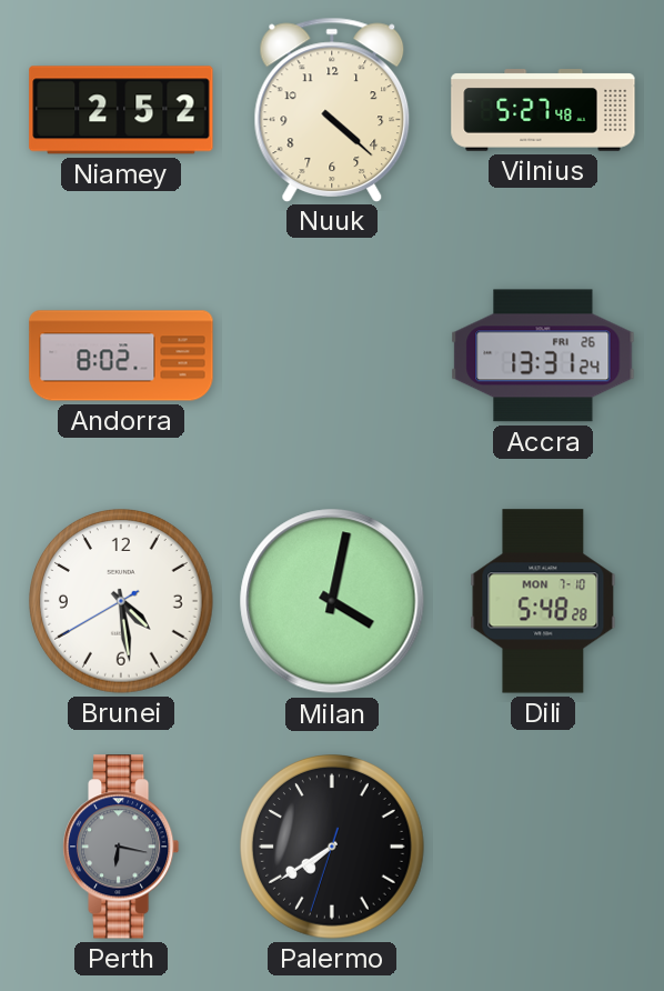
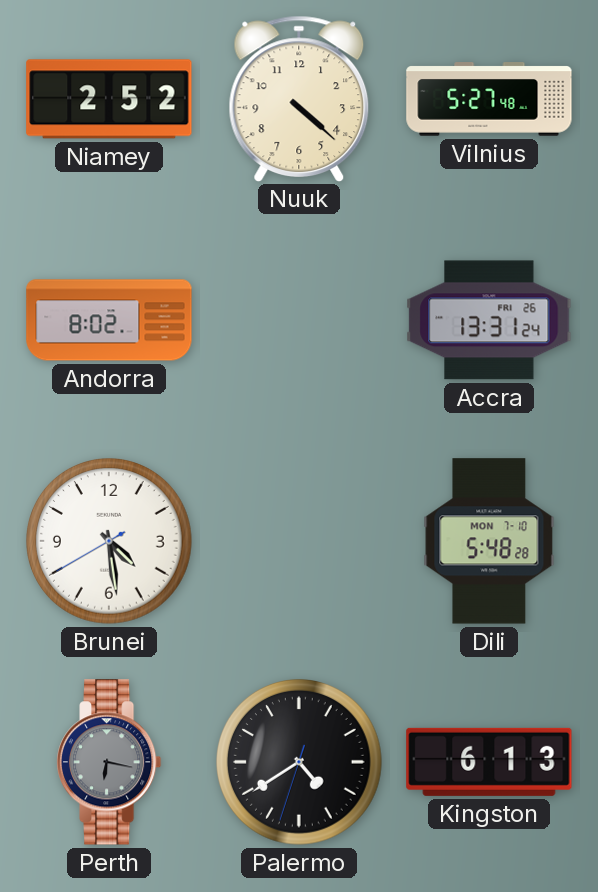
Milan: 4:02 -> none (332, 601)
Palermo: 7:39 -> 4:39 (300, 763)
Kingston: none -> 6:13 (489, 762)
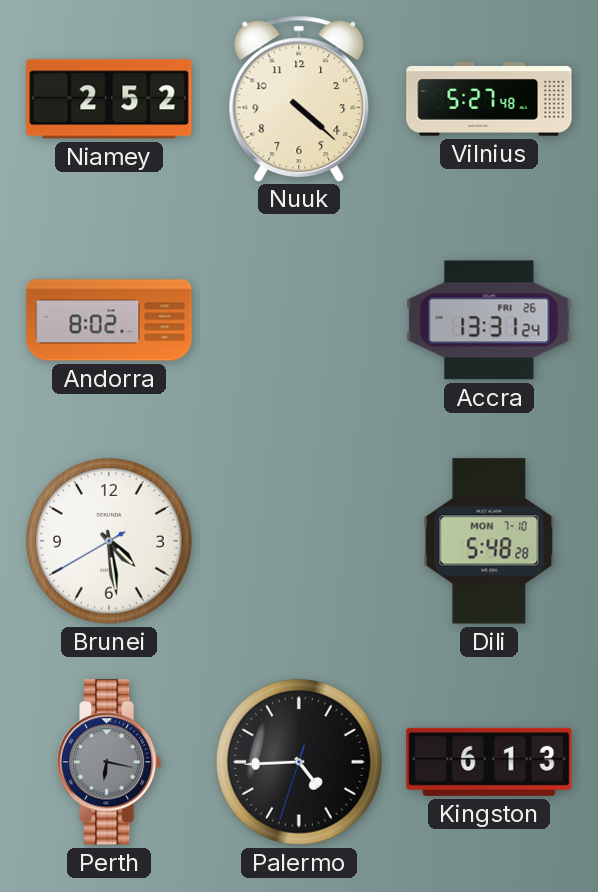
Palermo: 4:39 -> 4:44 (300, 763)
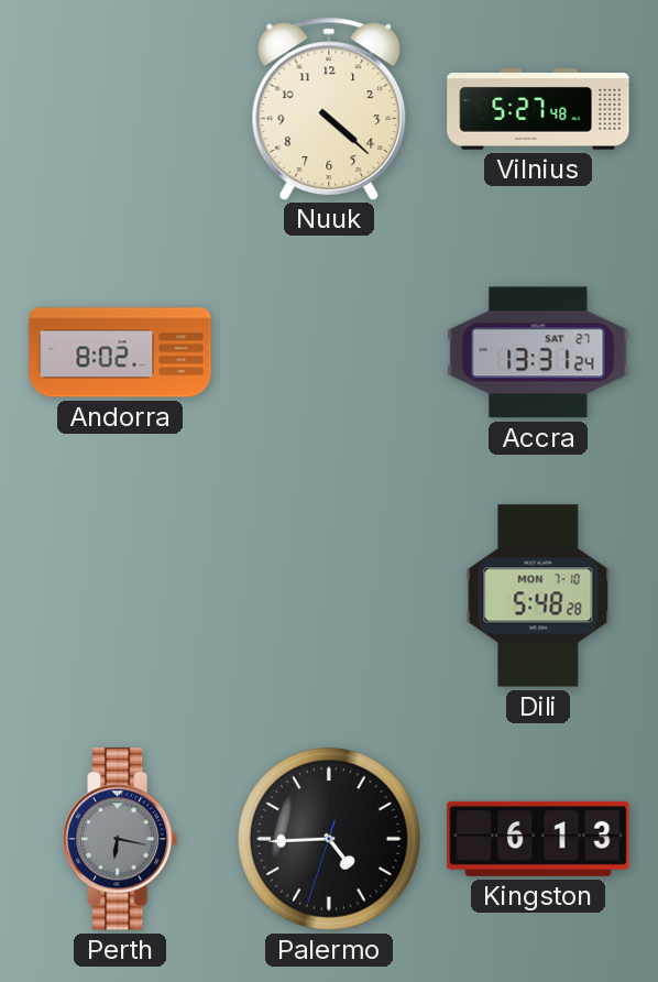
Niamey: 2:52 -> none (109, 99)
Accra date: FRI 26 -> SAT 27 (538, 352)
Brunei: 4:28 -> none (110, 542)
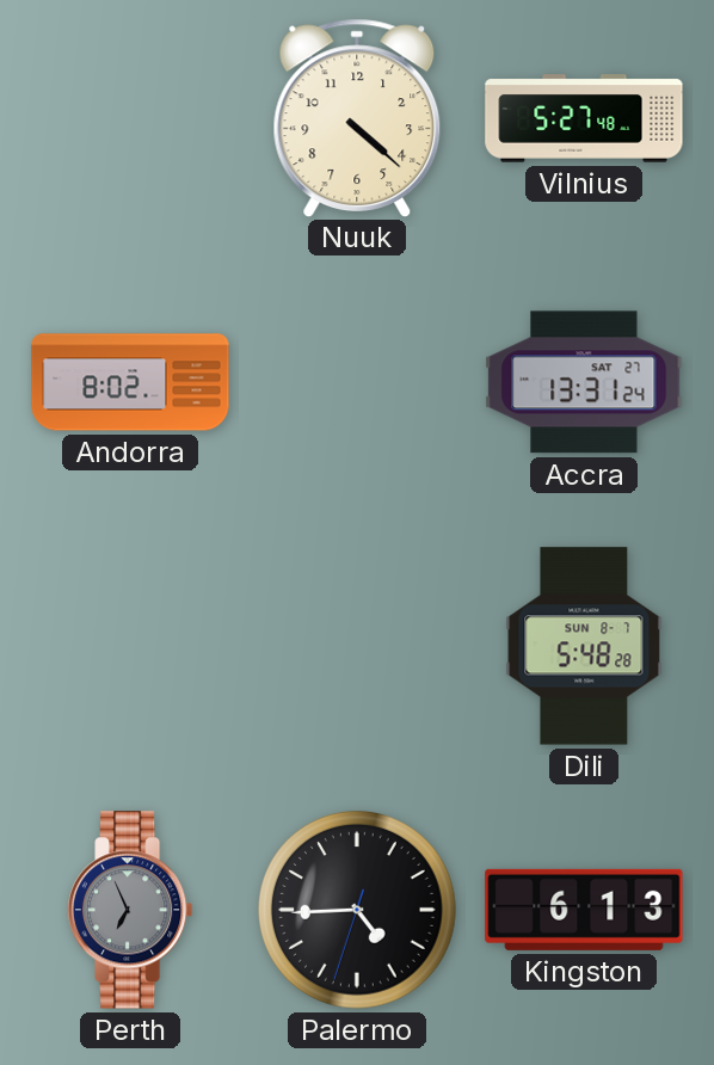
Dili date: MON 7-10 -> SUN 8-7 (584, 646)
Perth: 6:17 -> 6:56 (130, 910)
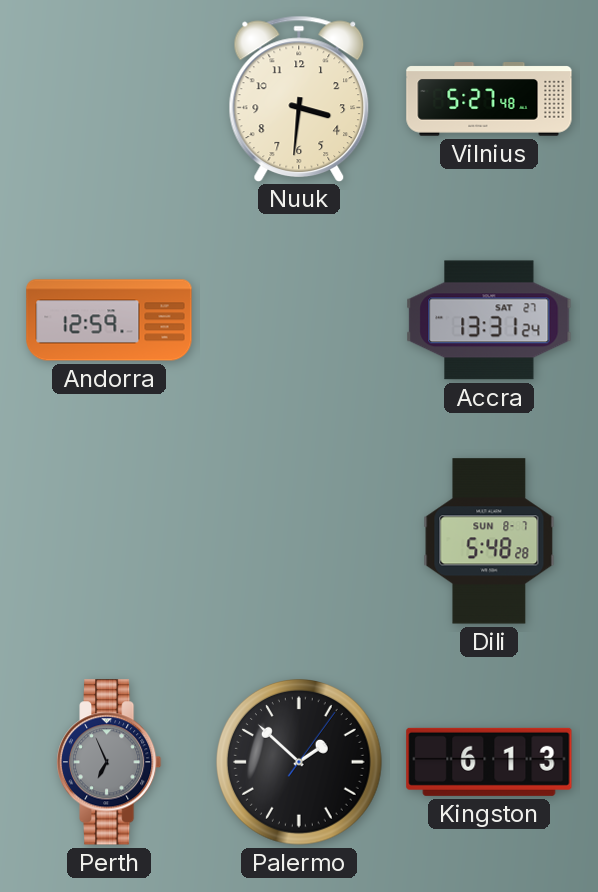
Nuuk: 4:22 -> 3:31 (299, 98)
Andorra: 8:02 -> 12:59 (109, 320)
Palermo: 4:44 -> 1:52 (300, 763)
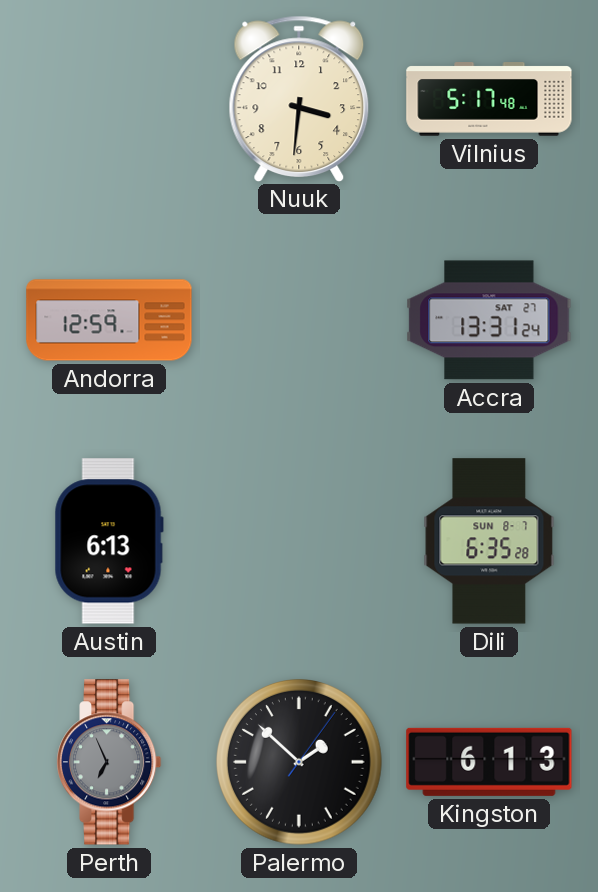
Vilnius: 5:27 -> 5:17 (489, 99)
Austin: none -> 6:13 (109, 541)
Dili: 5:48 -> 6:35 (489, 541)
